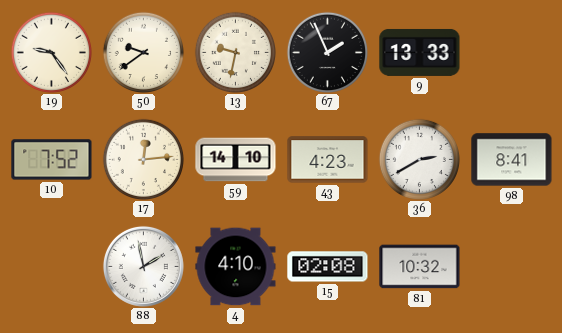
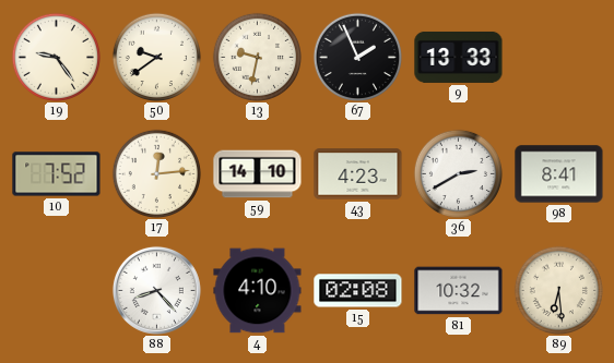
88: 1:58 -> 8:23 (156, 290)
89: none -> 6:29 (558, 290)
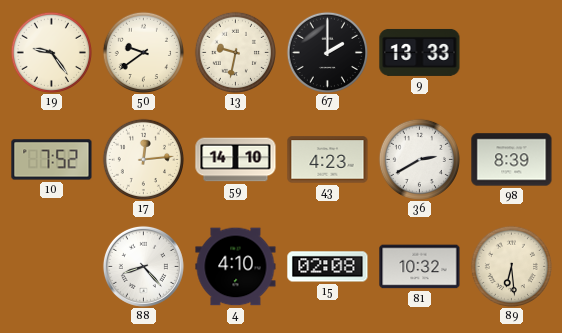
67: 1:56 -> 2:00 (327, 52)
98: 8:41 -> 8:39 (512, 160)
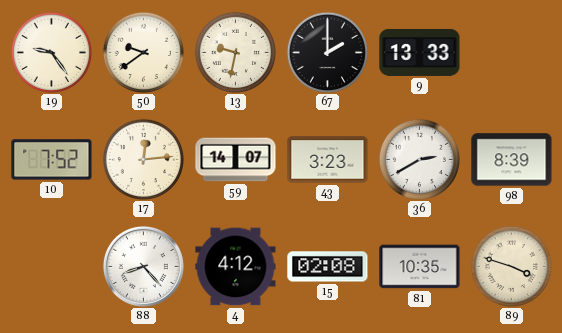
59: 14:10 -> 14:07 (236, 160)
43: 4:23 -> 3:23 (328, 160)
4: 4:10 -> 4:12 (236, 267)
81: 10:32 -> 10:35 (420, 267)
89: 6:29 -> 3:48 (511, 266)
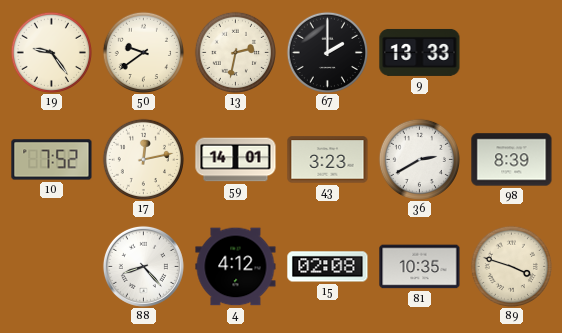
13: 9:32 -> 2:32 (235, 52)
17: 12:14 -> 12:13 (143, 159)
59: 14:07 -> 14:01 (236, 160)
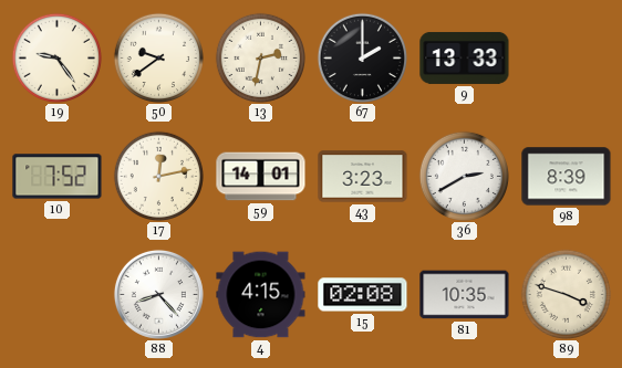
4: 4:12 -> 4:15 (261, 295)
